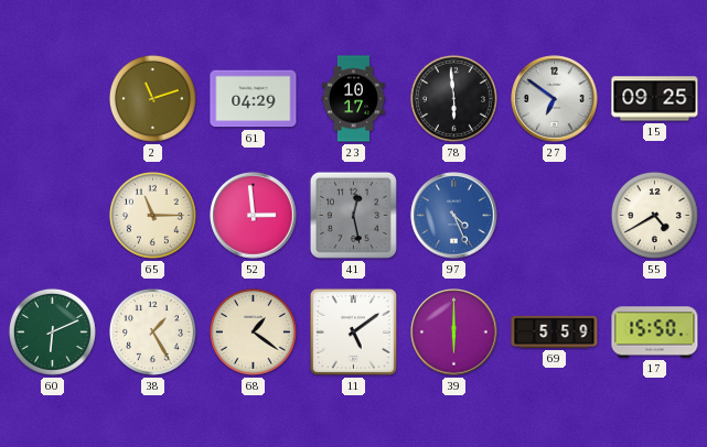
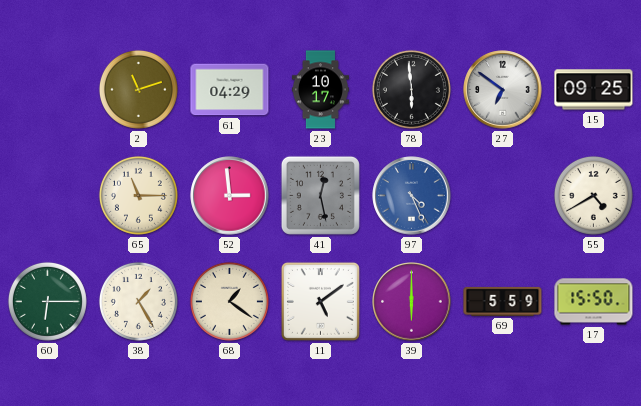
60: 6:11 -> 6:15 (47, 301)
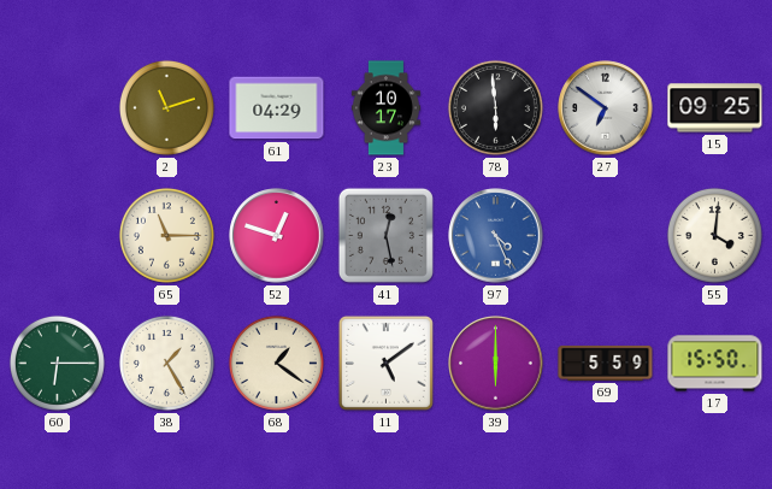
52: 2:59 -> 12:48 (277, 236)
55: 4:40 -> 4:01 (714, 235)
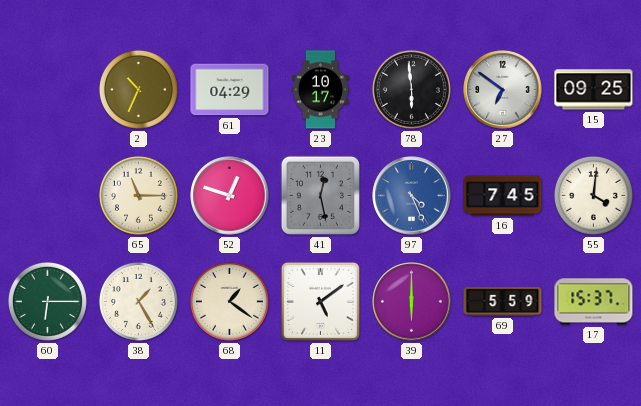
2: 11:12 -> 10:34 (138, 89)
16: none -> 7:45 (503, 196)
17: 15:50 -> 15:37 (594, 302)
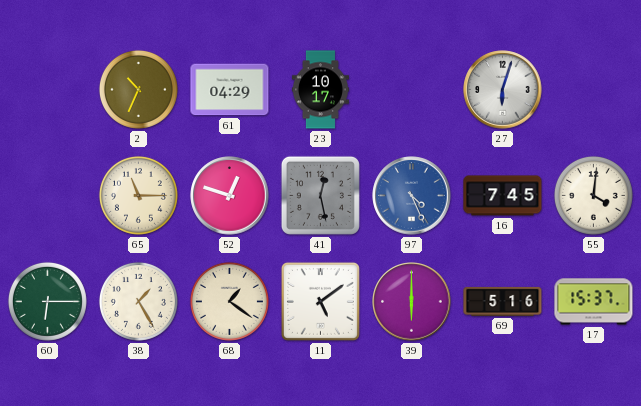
78: 5:59 -> none (411, 89)
27: 6:51 -> 6:03 (503, 90)
15: 09:25 -> none (594, 90)
69: 5:59 -> 5:16 (503, 301)
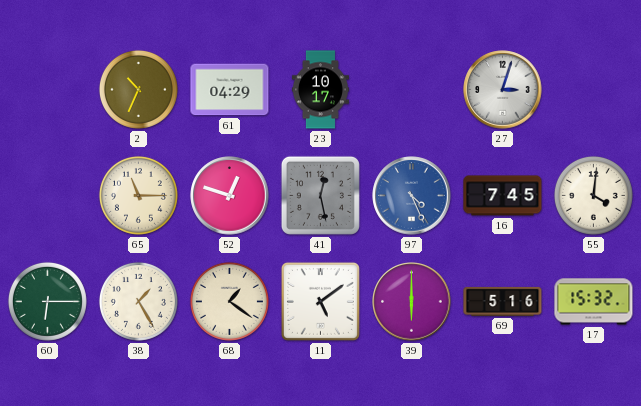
27: 6:03 -> 3:03 (503, 90)
17: 15:37 -> 15:32 (594, 302)
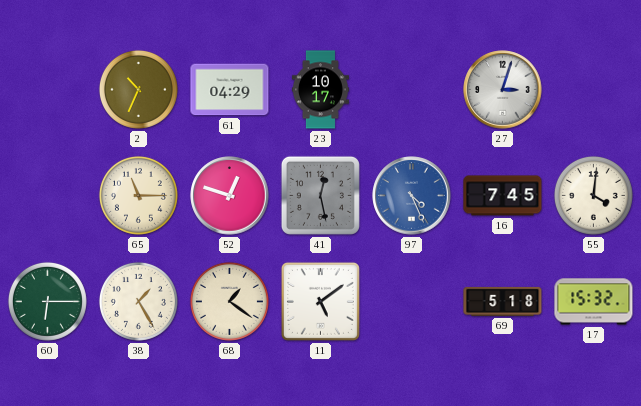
39: 6:00 -> none (412, 302)
69: 5:16 -> 5:18 (503, 301)
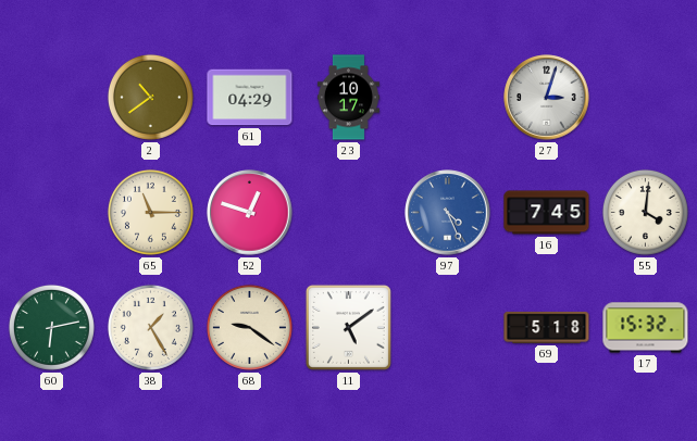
2: 10:34 -> 10:39 (150, 97)
41: 12:28 -> none (320, 195)
60: 6:15 -> 6:13 (51, 327)
68: 1:21 -> 9:21 (249, 327)
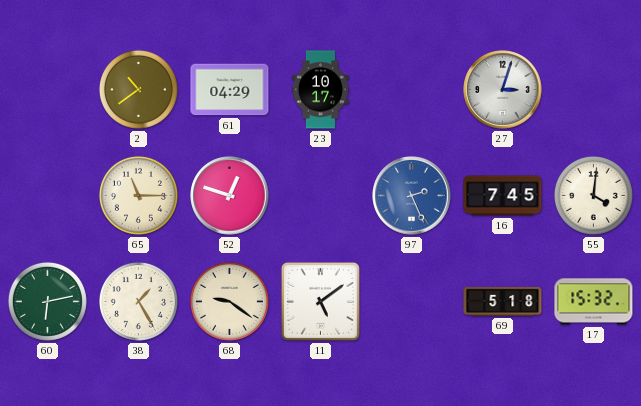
97: 4:26 -> 2:26 (412, 196)
